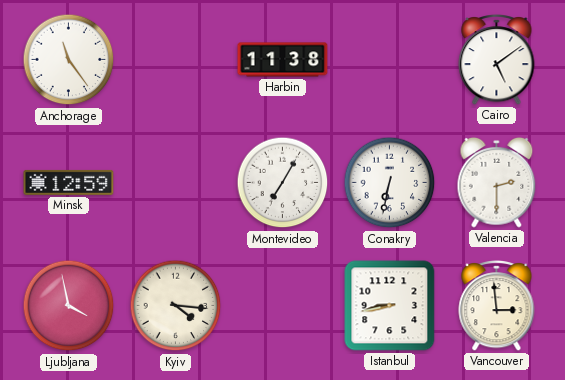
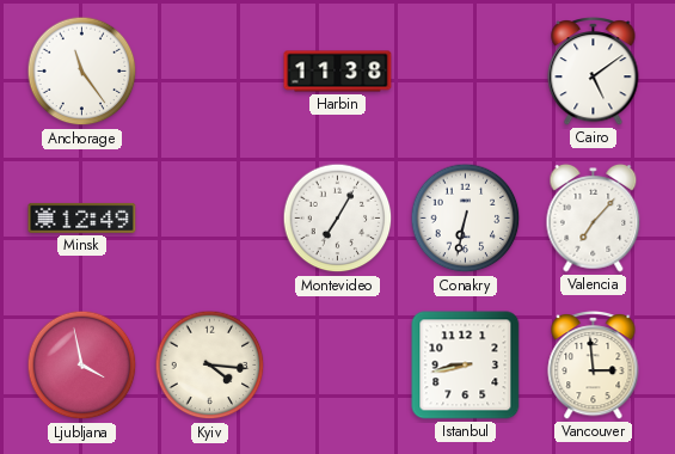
Minsk: 12:59 -> 12:49 (82, 217)
Valencia: 2:30 -> 7:07 (594, 217)
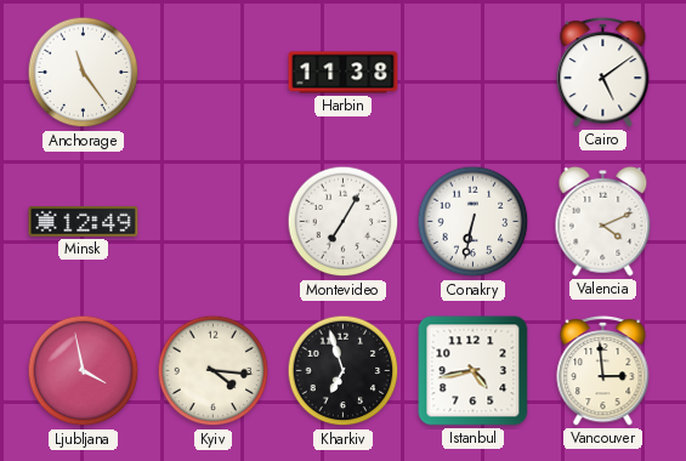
Valencia: 7:07 -> 4:11 (603, 221)
Kharkiv: none -> 6:57 (344, 371)
Istanbul: 8:43 -> 4:43 (474, 371)
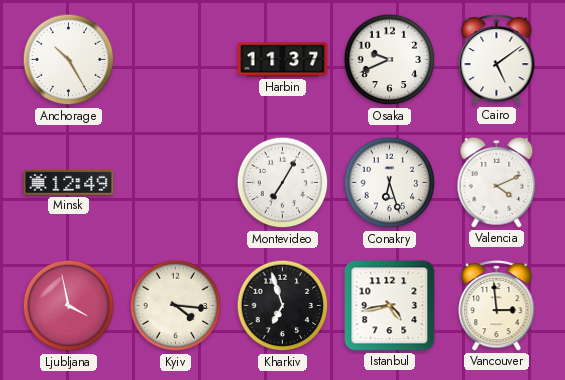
Anchorage: 11:24 -> 10:25 (69, 60)
Harbin: 11:38 -> 11:37 (283, 60)
Osaka: none -> 9:41 (390, 60)
Conakry: 6:32 -> 6:27 (390, 183)
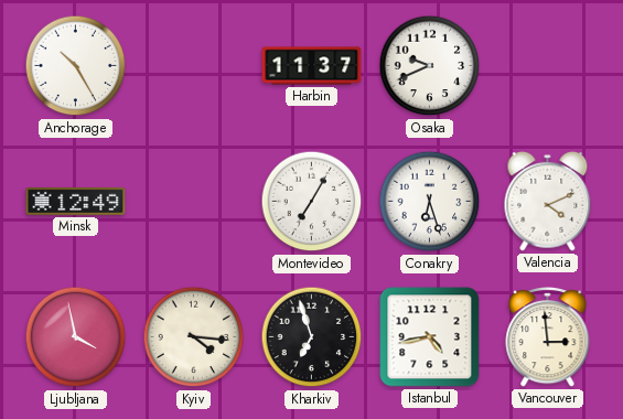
Cairo: 5:09 -> none (497, 60)
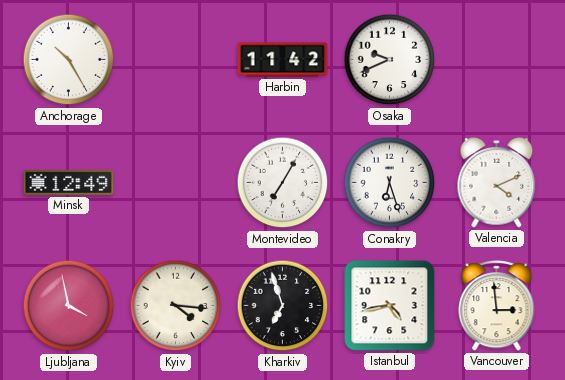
Harbin: 11:37 -> 11:42 (283, 60)
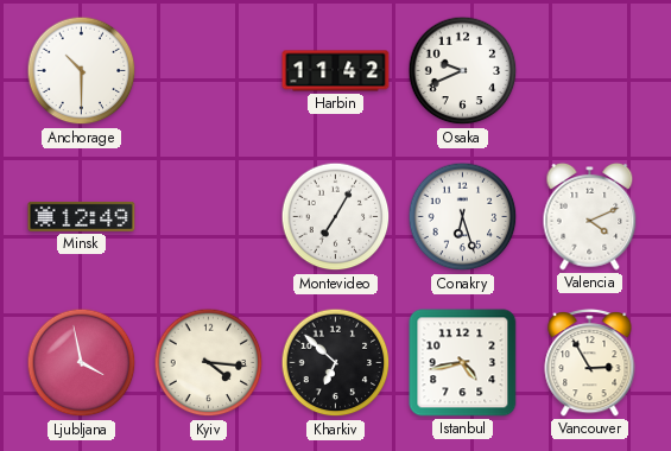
Anchorage: 10:25 -> 10:30 (82, 71)
Kharkiv: 6:57 -> 6:52 (336, 363)
Vancouver: 2:59 -> 2:55 (590, 363)
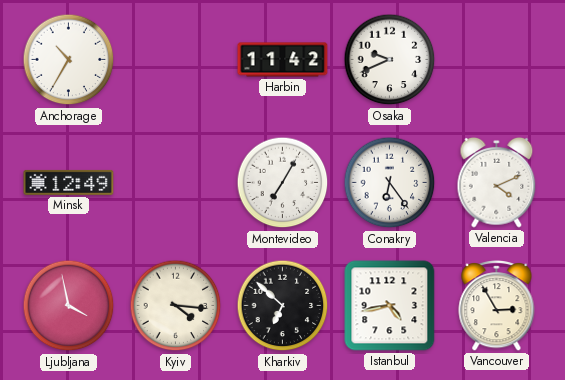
Anchorage: 10:30 -> 10:35 (69, 60)
Conakry: 6:27 -> 6:24 (390, 183)
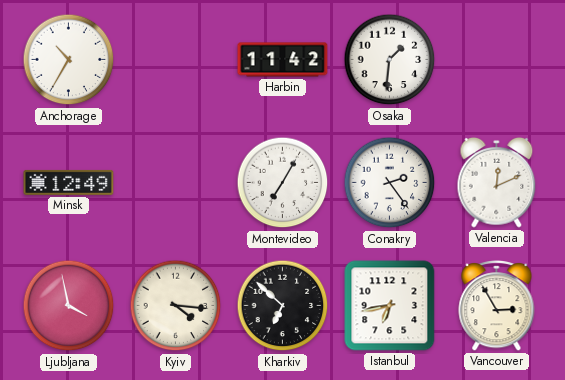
Osaka: 9:41 -> 1:31 (390, 60)
Conakry: 6:24 -> 2:24 (390, 183)
Valencia: 4:11 -> 12:11 (497, 182)
Istanbul: 4:43 -> 6:43 (390, 306)
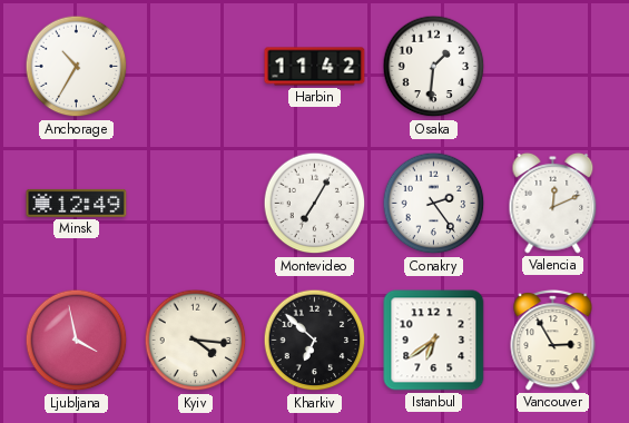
Istanbul: 6:43 -> 6:39 (434, 341)
